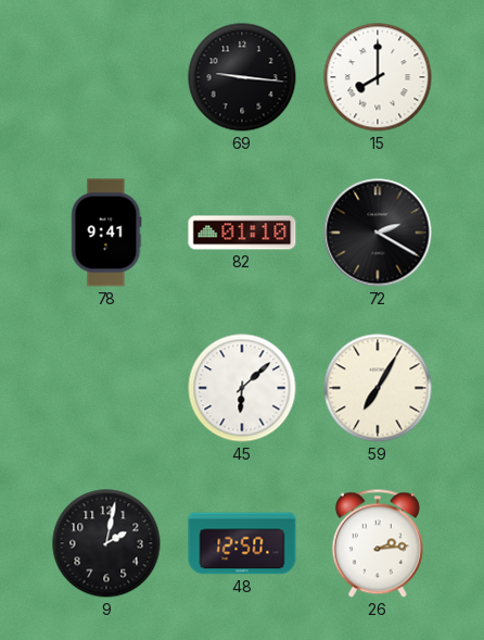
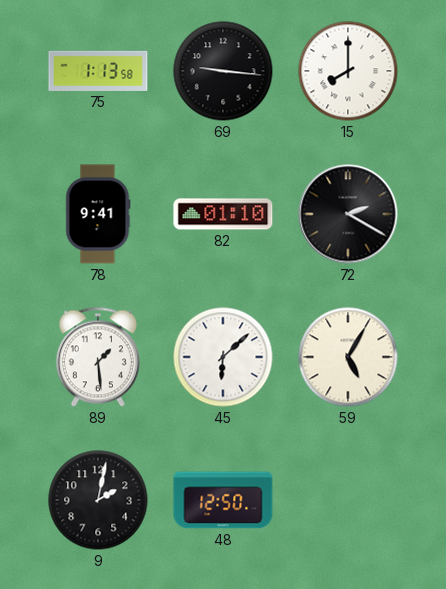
75: none -> 1:13 (98, 71)
89: none -> 1:29 (98, 357)
59: 7:05 -> 5:05 (348, 357)
26: 2:14 -> none (378, 543)
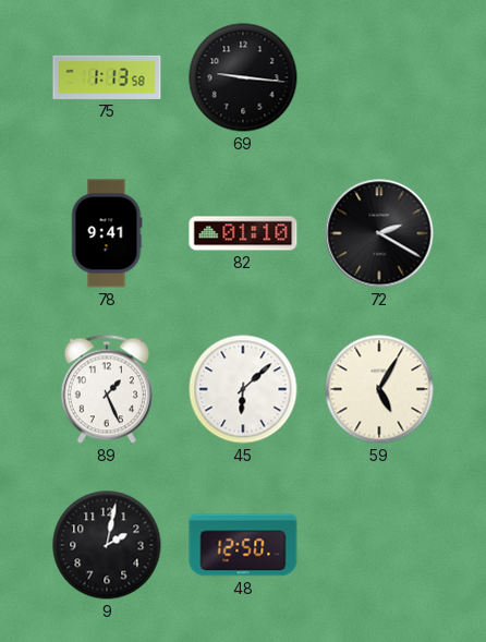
15: 8:00 -> none (348, 71)
89: 1:29 -> 1:26 (107, 389)
